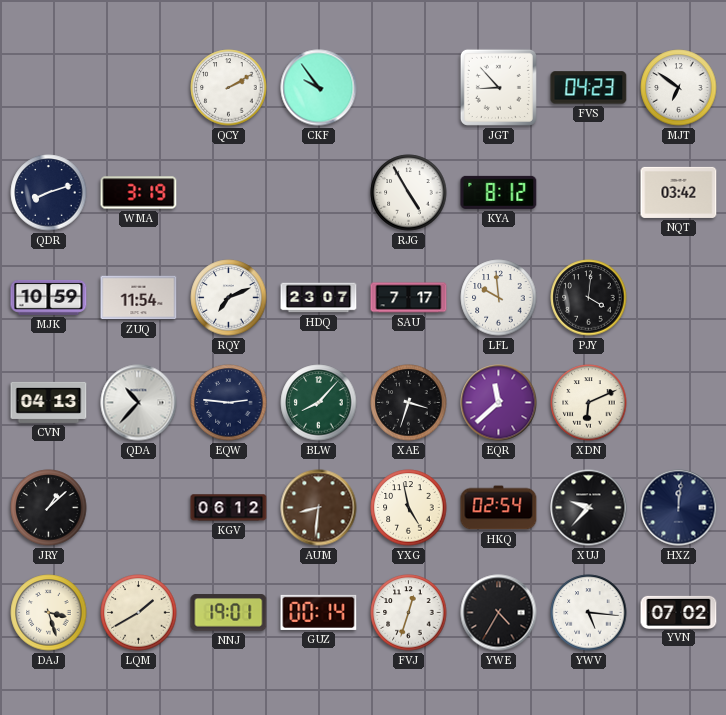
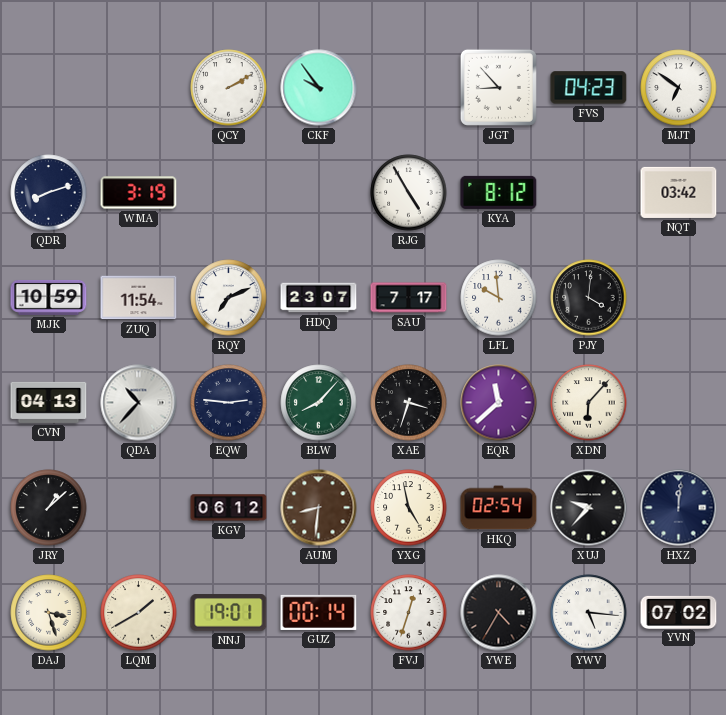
XDN: 6:11 -> 6:07 (589, 403)
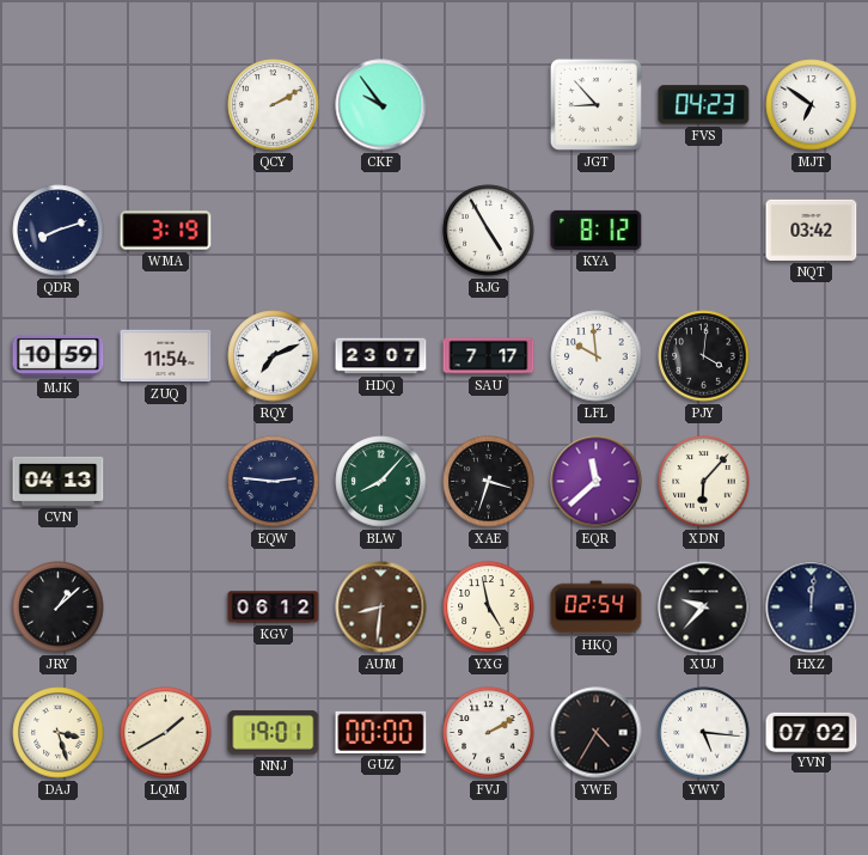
QDA: 10:37 -> none (139, 403)
GUZ: 00:14 -> 00:00 (381, 732)
FVJ: 12:33 -> 2:10 (489, 733)
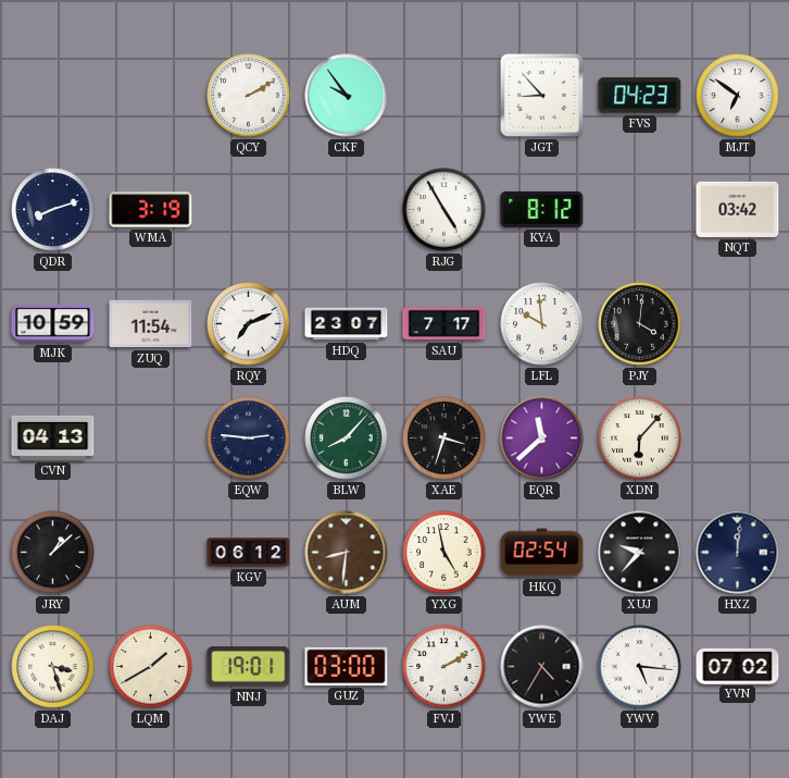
GUZ: 00:00 -> 03:00 (347, 666)
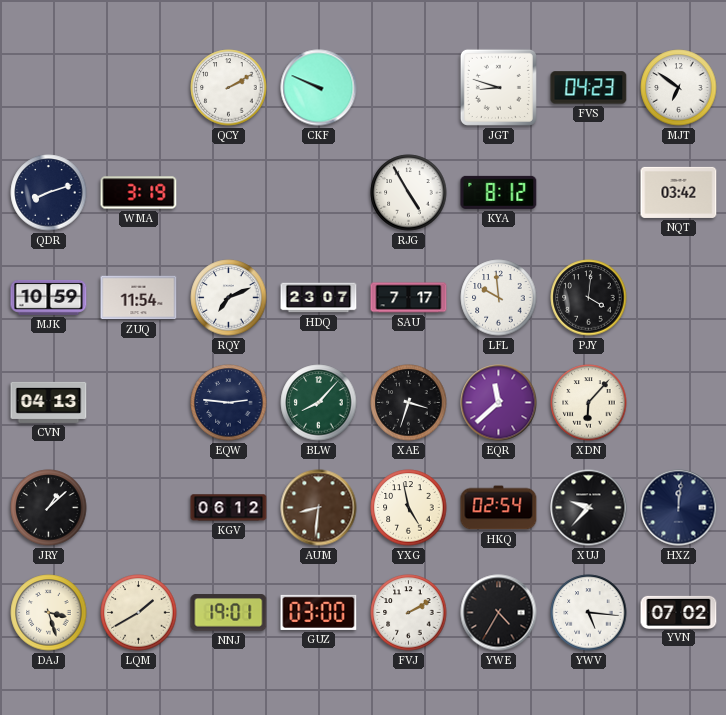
CKF: 9:54 -> 9:49 (319, 88)
JGT: 8:53 -> 8:48 (498, 87)
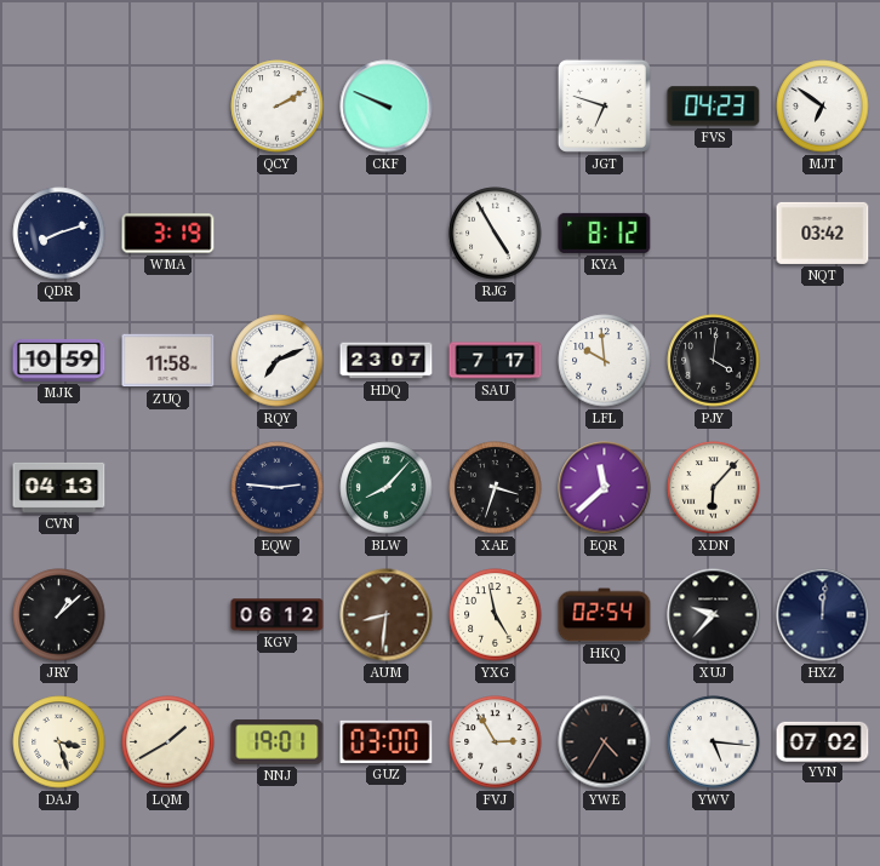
JGT: 8:48 -> 6:48 (604, 105)
ZUQ: 11:54 -> 11:58 (168, 361)
FVJ: 2:10 -> 2:55 (496, 742)
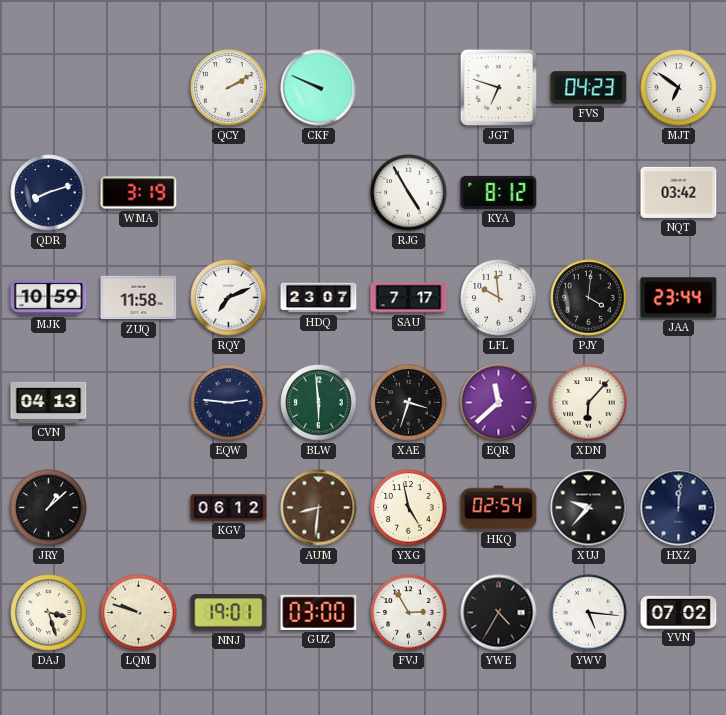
JAA: none -> 23:44 (679, 298)
BLW: 8:07 -> 5:59 (319, 403)
LQM: 1:40 -> 9:48 (139, 613)
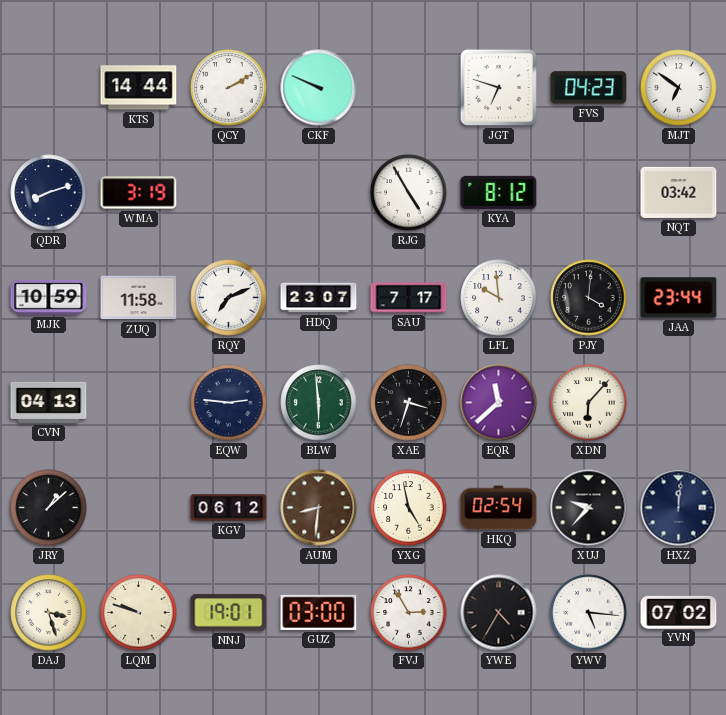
KTS: none -> 14:44 (139, 88)
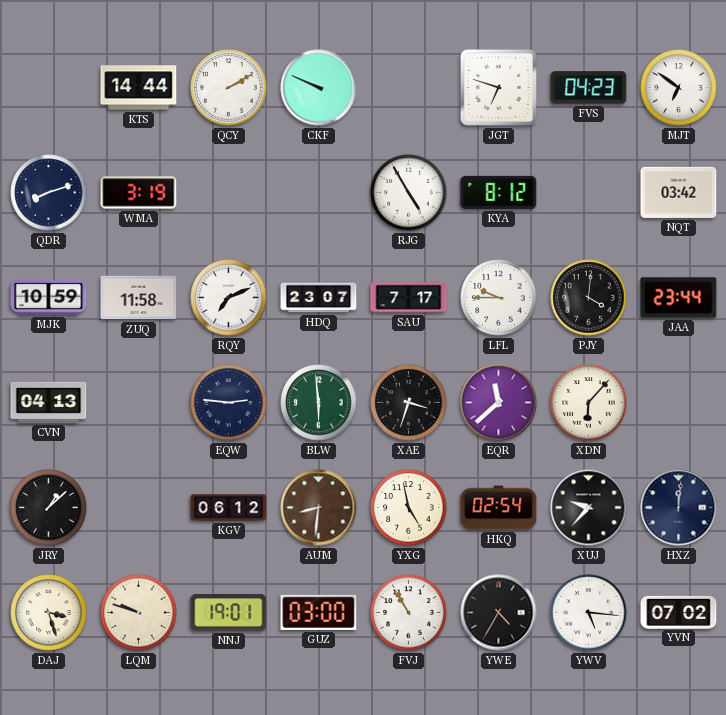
LFL: 9:59 -> 9:45 (499, 298)
FVJ: 2:55 -> 10:55 (409, 613)
